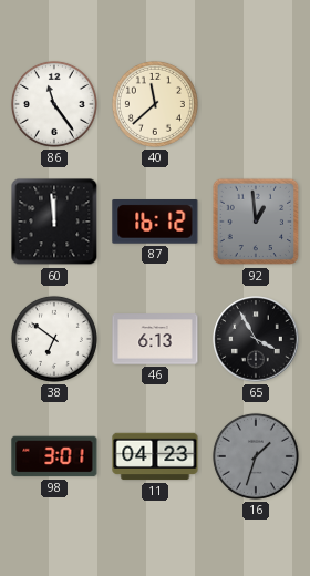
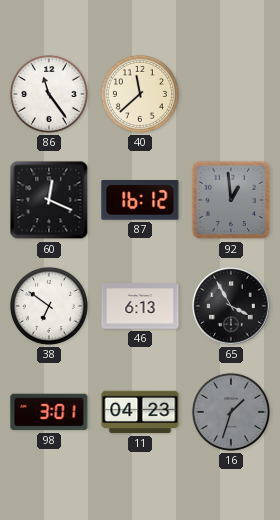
60: 11:59 -> 12:19 (49, 200)
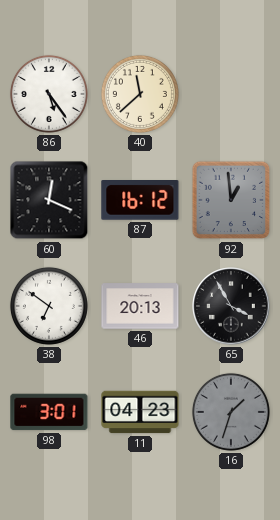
86: 11:24 -> 5:24 (49, 94)
46: 6:13 -> 20:13 (140, 306)
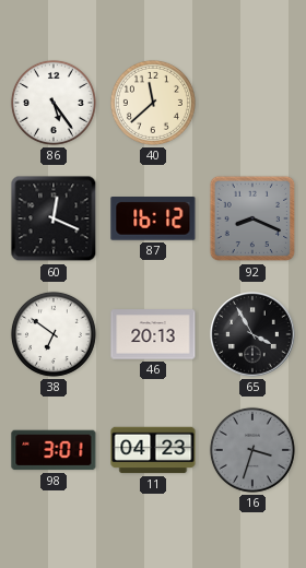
92: 12:59 -> 8:19 (252, 218)
16: 1:33 -> 3:33 (252, 450)
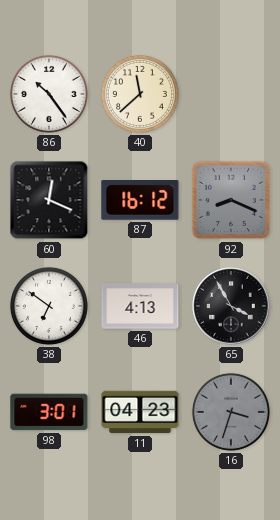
86: 5:24 -> 10:24 (49, 94)
46: 20:13 -> 4:13 (140, 306)
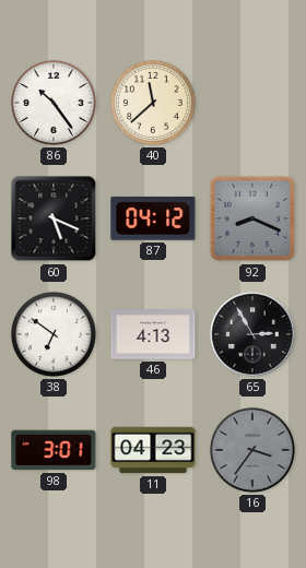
60: 12:19 -> 5:19 (54, 218)
87: 16:12 -> 04:12 (153, 220)
65: 3:55 -> 2:55 (252, 334)
16: 3:33 -> 3:36 (252, 450)
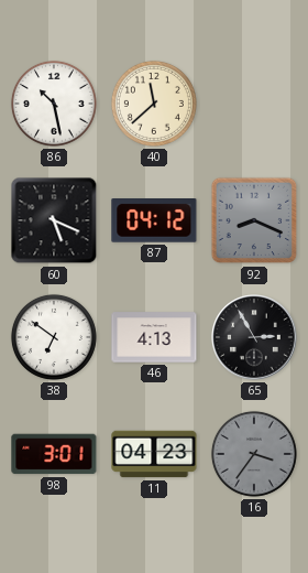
86: 10:24 -> 10:28 (54, 104)
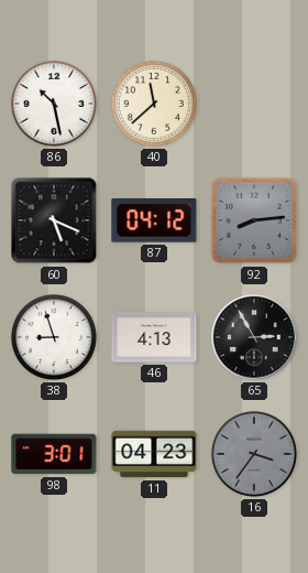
92: 8:19 -> 8:14 (254, 220)
38: 6:51 -> 8:57 (54, 337)
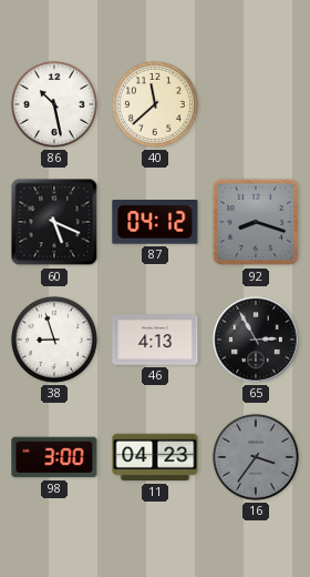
92: 8:14 -> 8:18 (256, 222)
98: 3:01 -> 3:00 (54, 457)
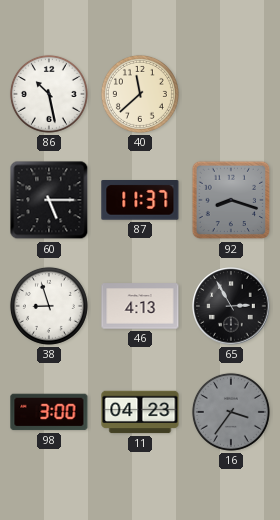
60: 5:19 -> 5:15 (49, 200)
87: 04:12 -> 11:37 (140, 201)
